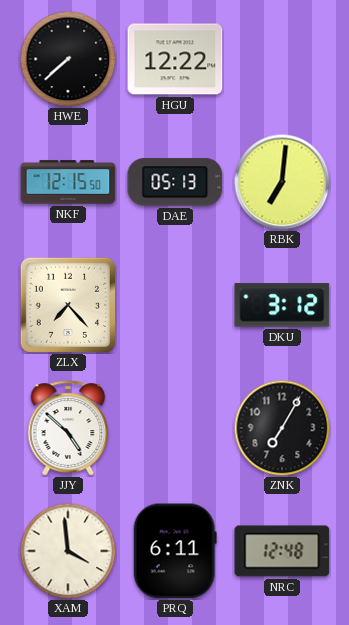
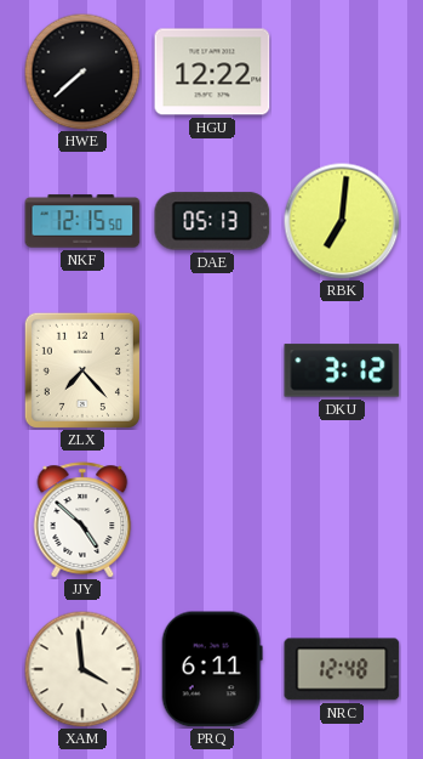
ZNK: 7:05 -> none (282, 428)
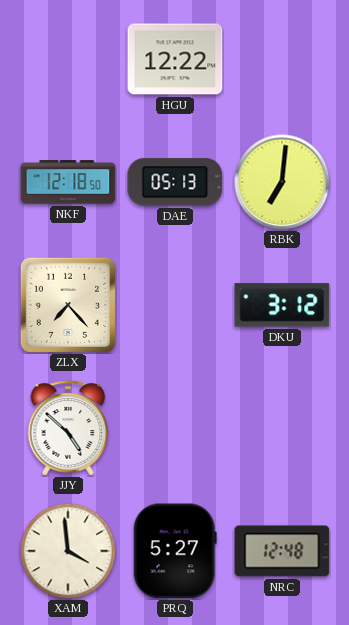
HWE: 7:38 -> none (82, 72)
NKF: 12:15 -> 12:18 (68, 182)
PRQ: 6:11 -> 5:27 (175, 551)
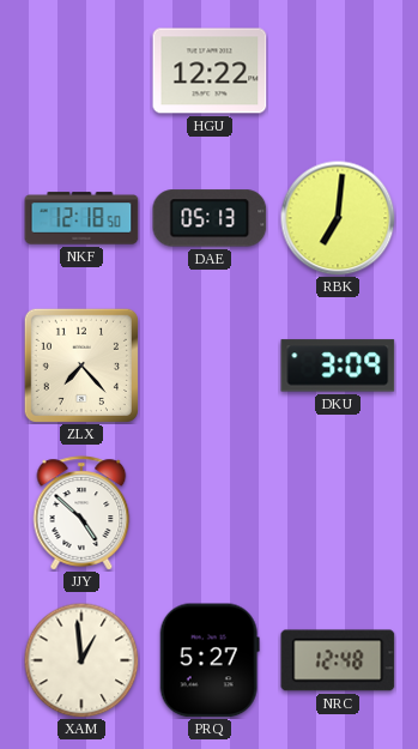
DKU: 3:12 -> 3:09 (338, 366)
XAM: 3:59 -> 12:59 (81, 660)
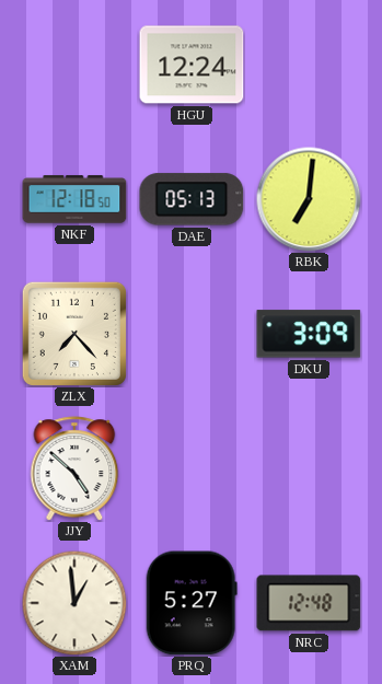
HGU: 12:22 -> 12:24 (192, 65)
